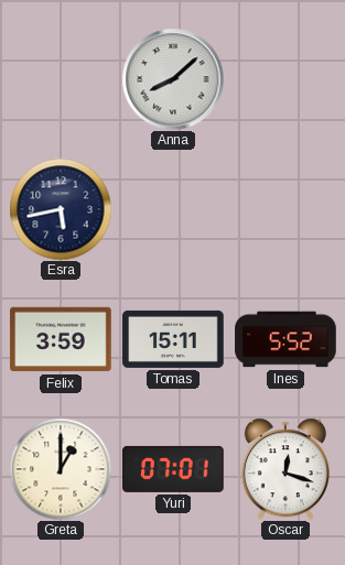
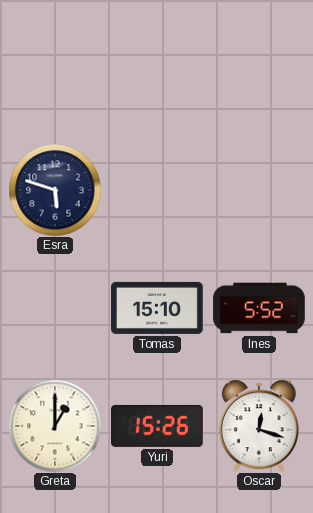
Anna: 8:08 -> none (173, 79)
Esra: 5:43 -> 5:48 (55, 190)
Felix: 3:59 -> none (61, 339)
Tomas: 15:11 -> 15:10 (157, 308)
Yuri: 07:01 -> 15:26 (157, 426)
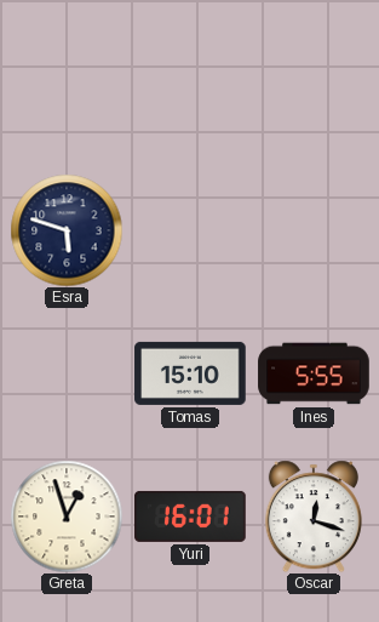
Ines: 5:52 -> 5:55 (314, 373)
Greta: 1:00 -> 12:57 (67, 517)
Yuri: 15:26 -> 16:01 (190, 517)
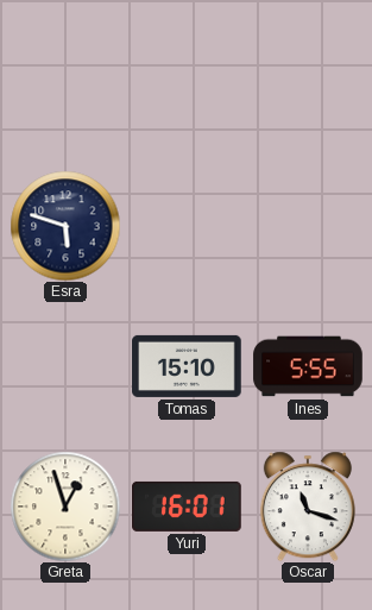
Oscar: 12:18 -> 11:18 (308, 507)
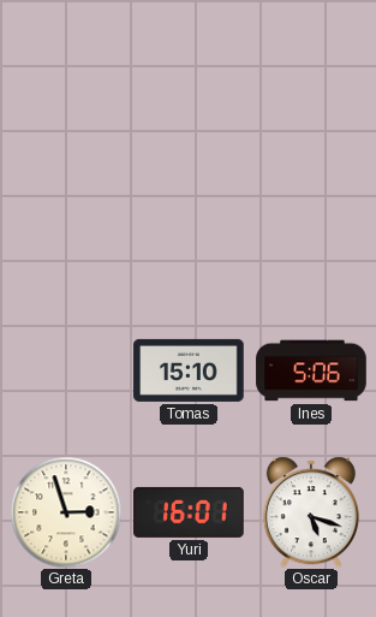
Esra: 5:48 -> none (65, 226)
Ines: 5:55 -> 5:06 (311, 370)
Greta: 12:57 -> 2:57 (66, 512)
Oscar: 11:18 -> 5:18 (311, 512)
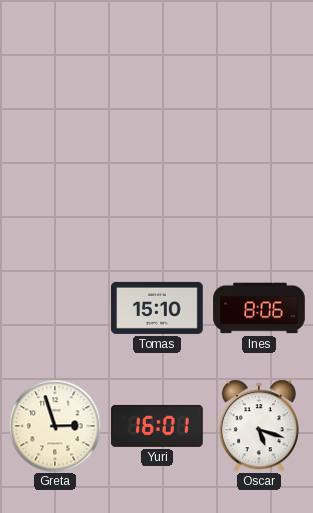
Ines: 5:06 -> 8:06 (259, 308)
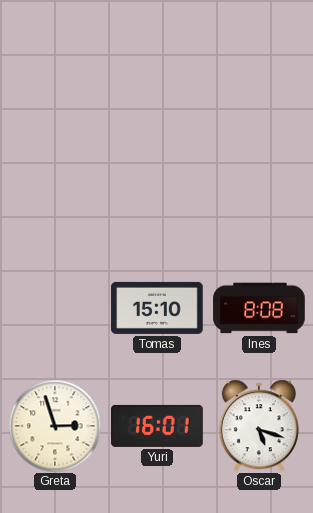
Ines: 8:06 -> 8:08 (259, 308)
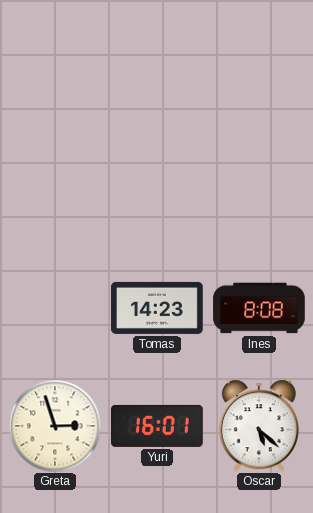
Tomas: 15:10 -> 14:23 (157, 308)
Oscar: 5:18 -> 5:22 (259, 426)
